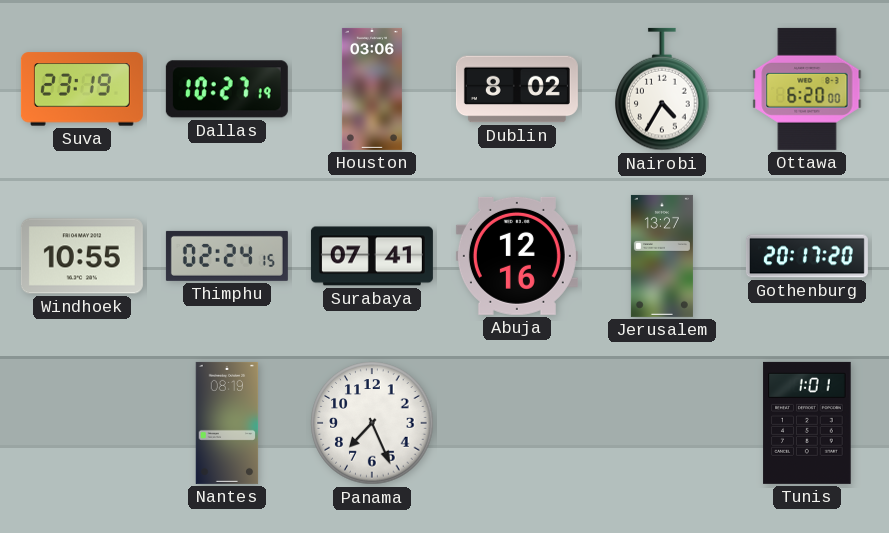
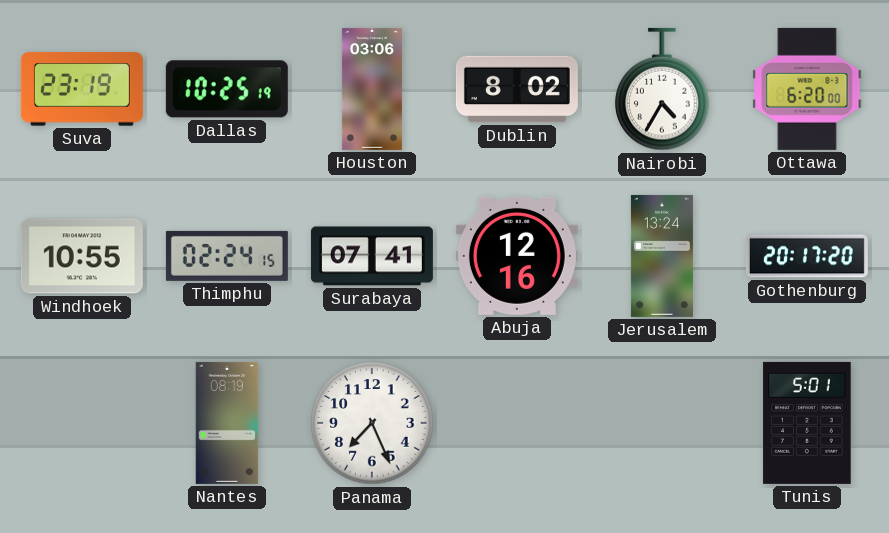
Dallas: 10:27 -> 10:25 (227, 89)
Jerusalem: 13:27 -> 13:24 (662, 256)
Tunis: 1:01 -> 5:01 (807, 423)
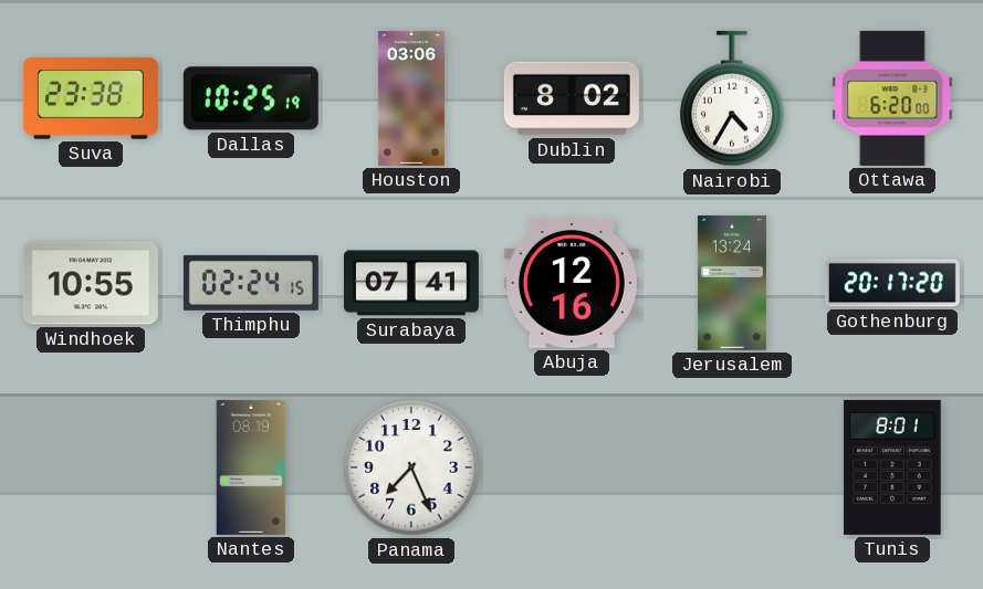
Suva: 23:19 -> 23:38 (91, 98)
Tunis: 5:01 -> 8:01 (892, 467)
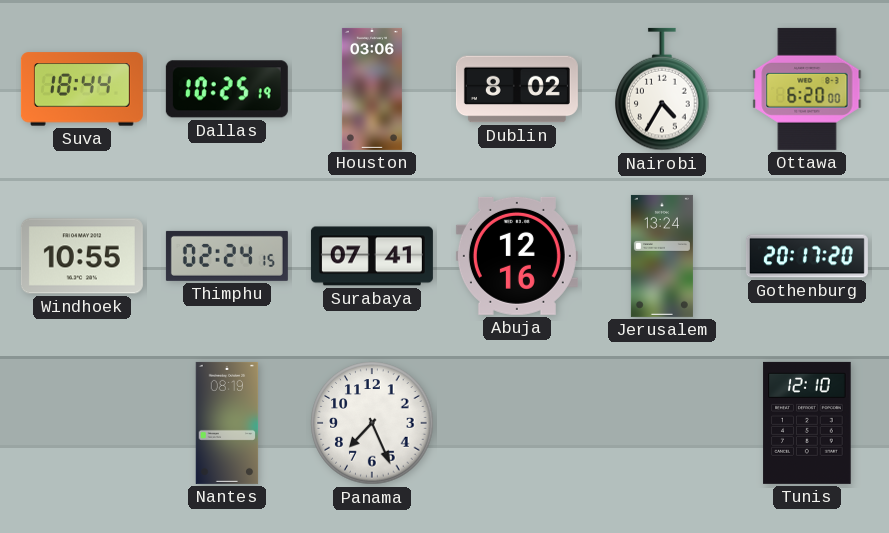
Suva: 23:38 -> 18:44 (82, 89)
Tunis: 8:01 -> 12:10 (807, 423)
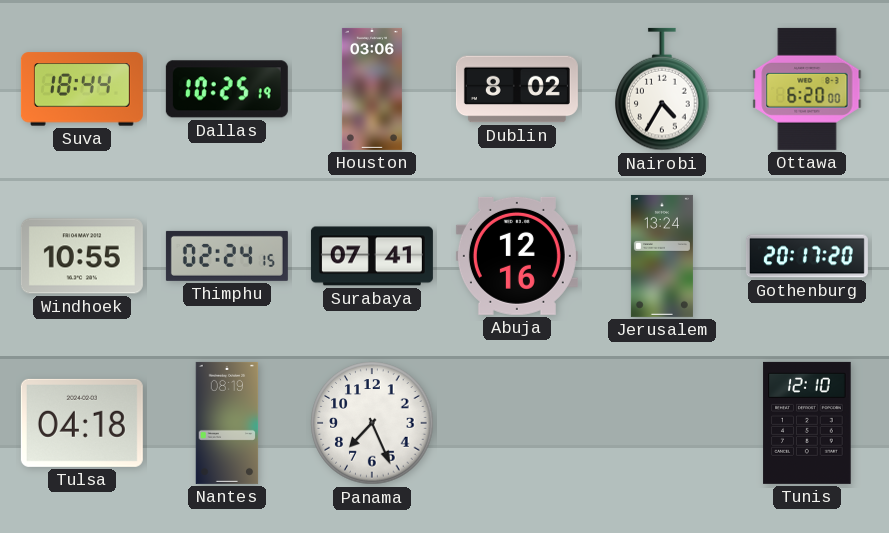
Tulsa: none -> 04:18 (82, 423)
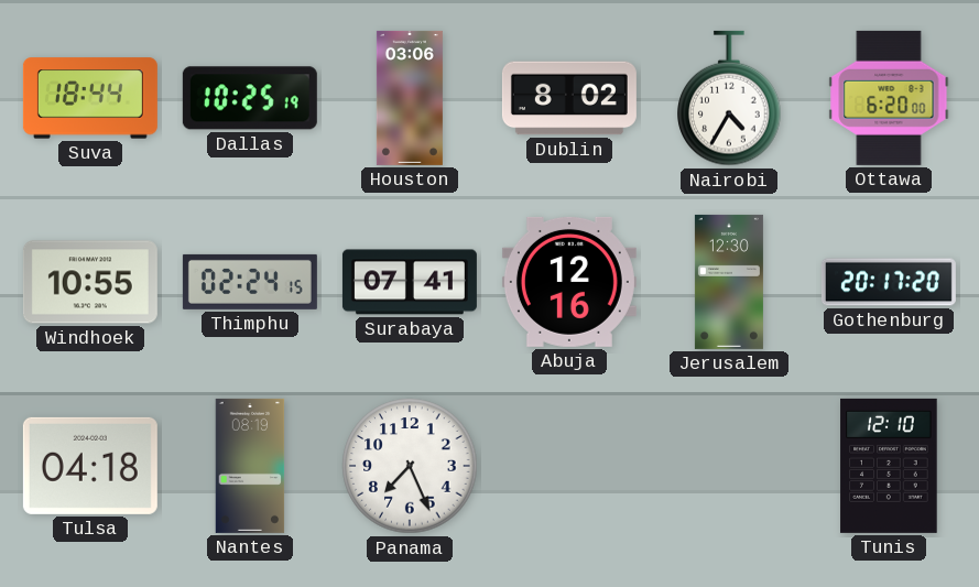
Jerusalem: 13:24 -> 12:30 (729, 282)
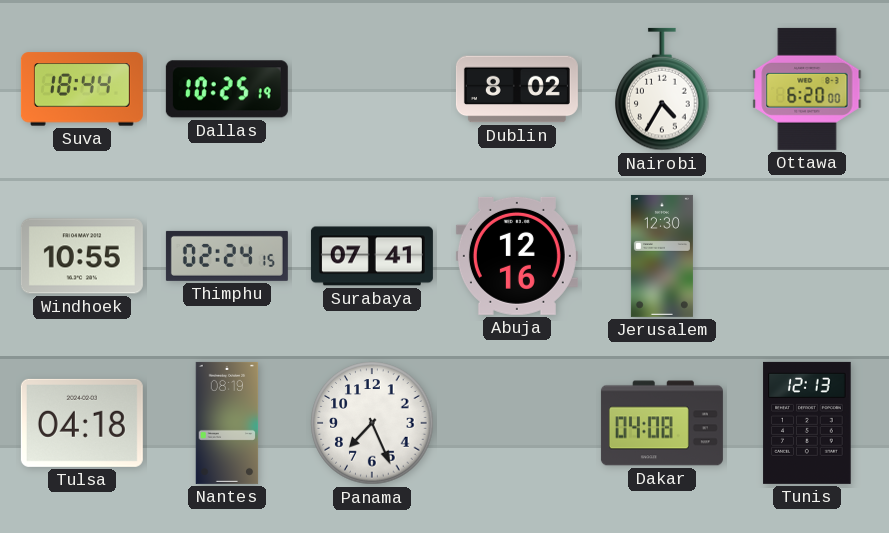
Houston: 03:06 -> none (410, 98)
Gothenburg: 20:17 -> none (889, 282)
Dakar: none -> 04:08 (662, 423)
Tunis: 12:10 -> 12:13 (807, 423)
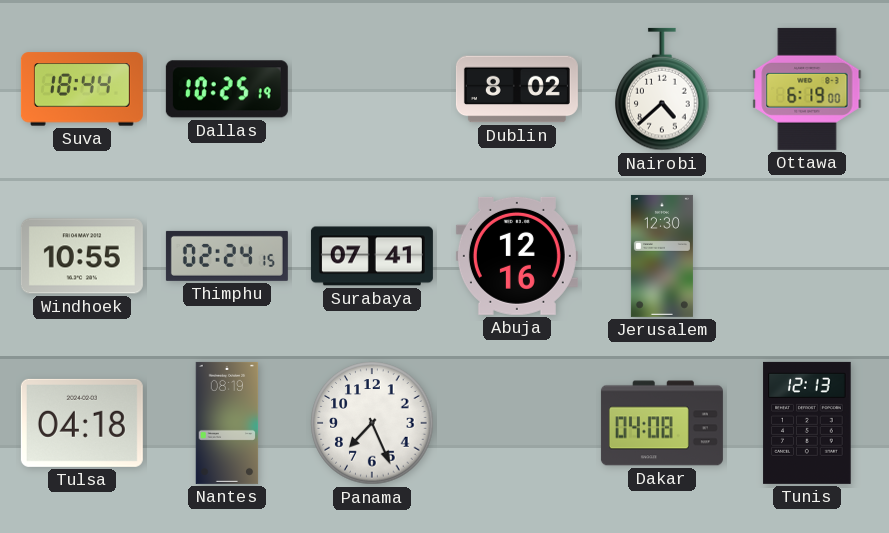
Nairobi: 4:35 -> 4:38 (662, 89)
Ottawa: 6:20 -> 6:19 (807, 89)
